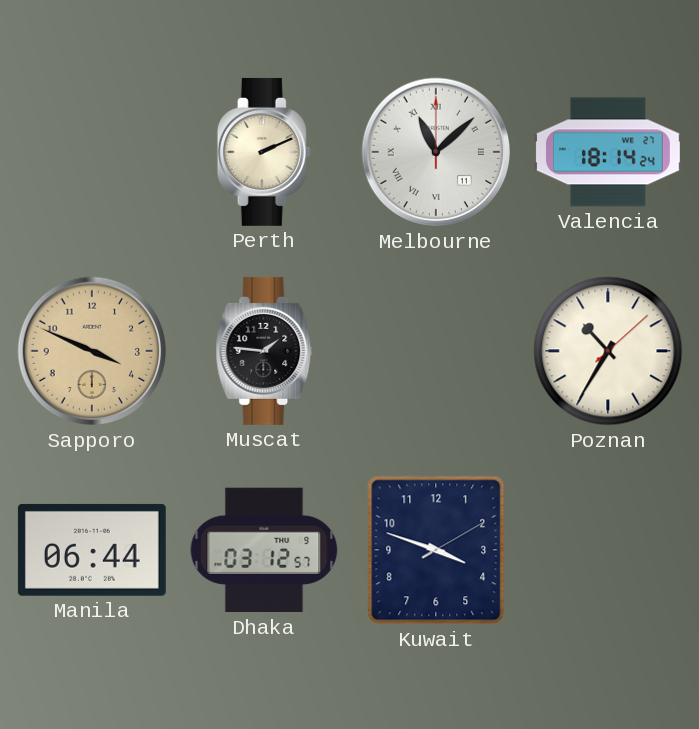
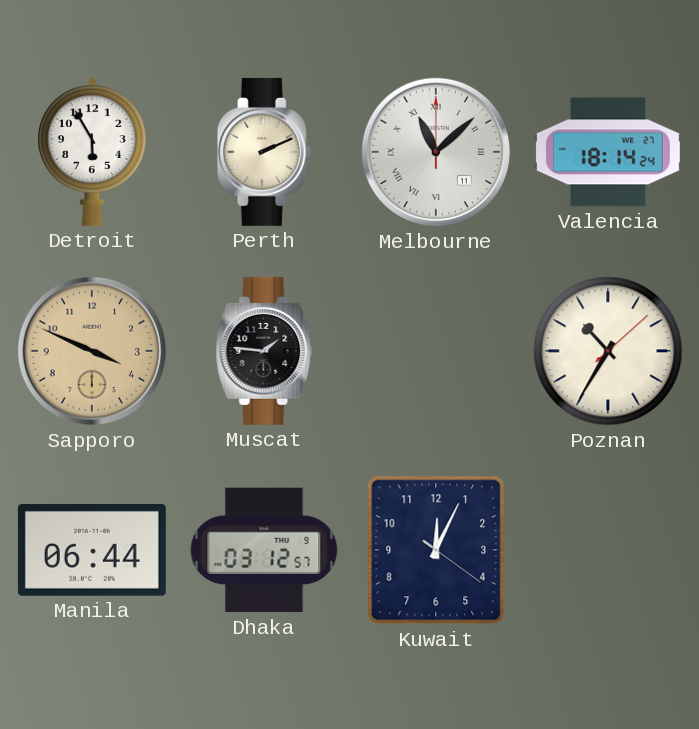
Detroit: none -> 5:55 (93, 152)
Kuwait: 3:48 -> 12:04 (436, 550)
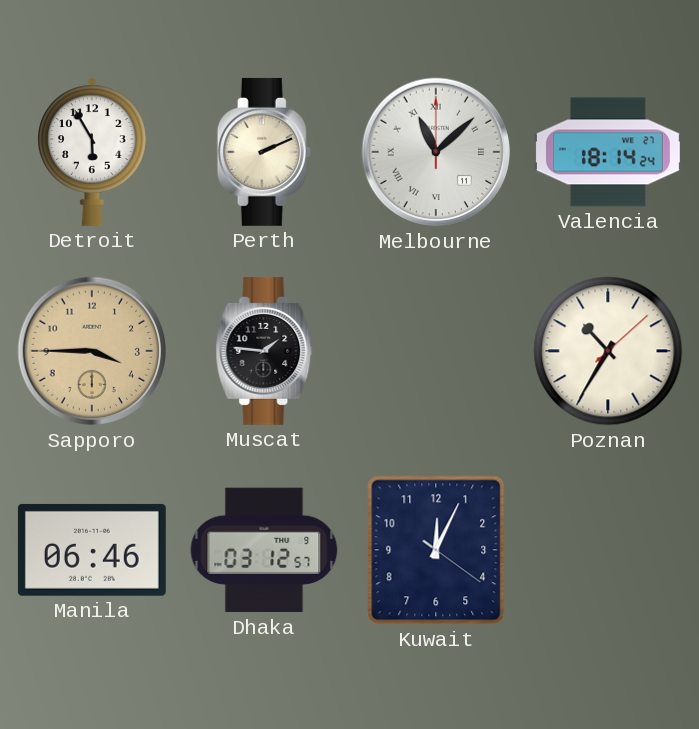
Sapporo: 3:49 -> 3:45 (92, 351)
Manila: 06:44 -> 06:46 (92, 550)
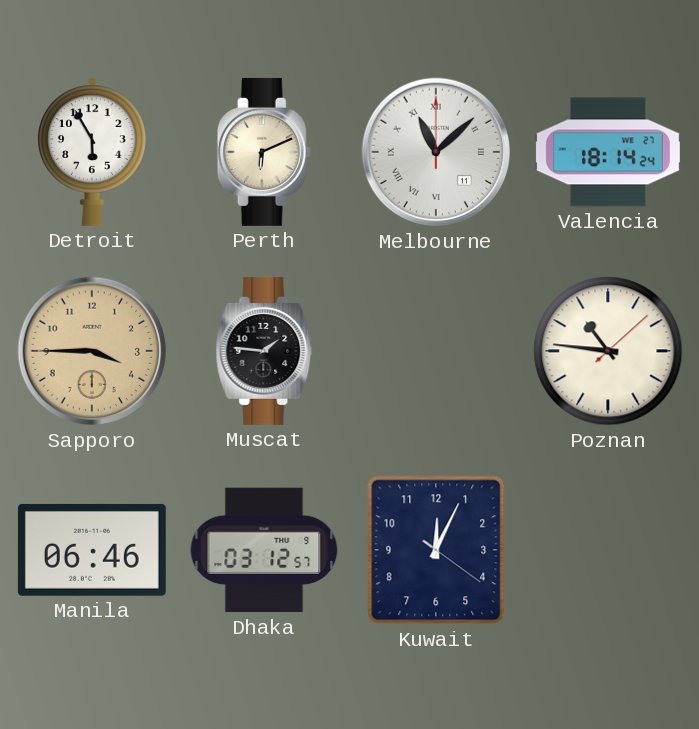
Perth: 2:11 -> 6:11 (264, 152)
Poznan: 10:35 -> 10:46 (608, 351)
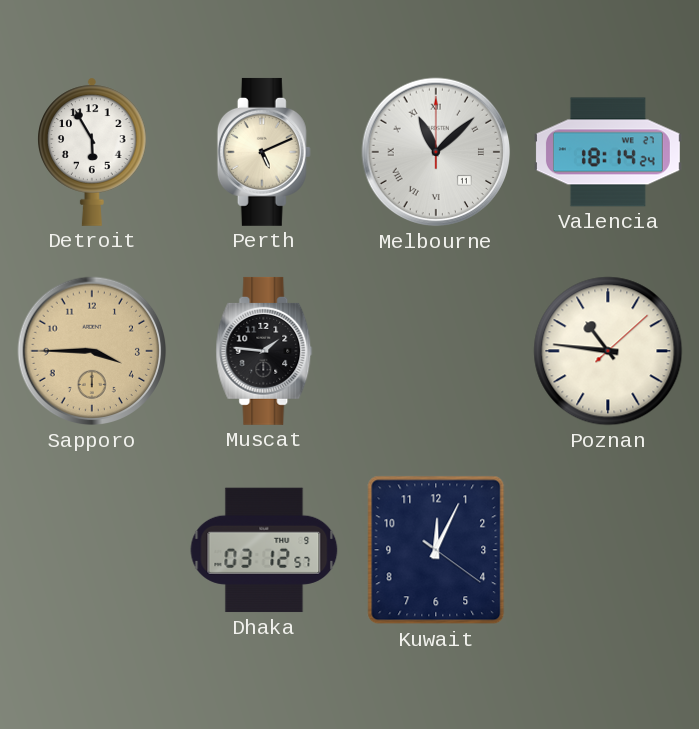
Perth: 6:11 -> 5:11 (264, 152)
Manila: 06:46 -> none (92, 550)
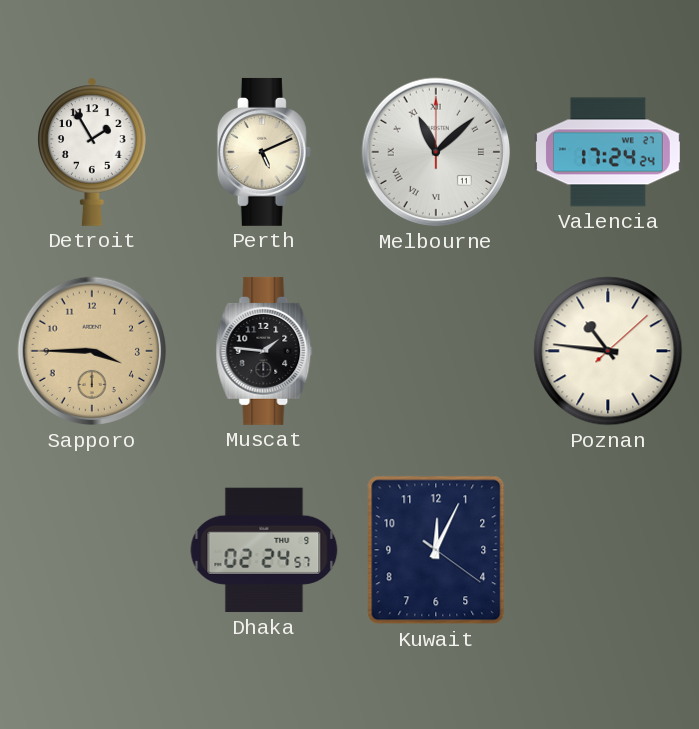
Detroit: 5:55 -> 1:55 (93, 152)
Valencia: 18:14 -> 17:24 (608, 152)
Dhaka: 03:12 -> 02:24 (264, 550)
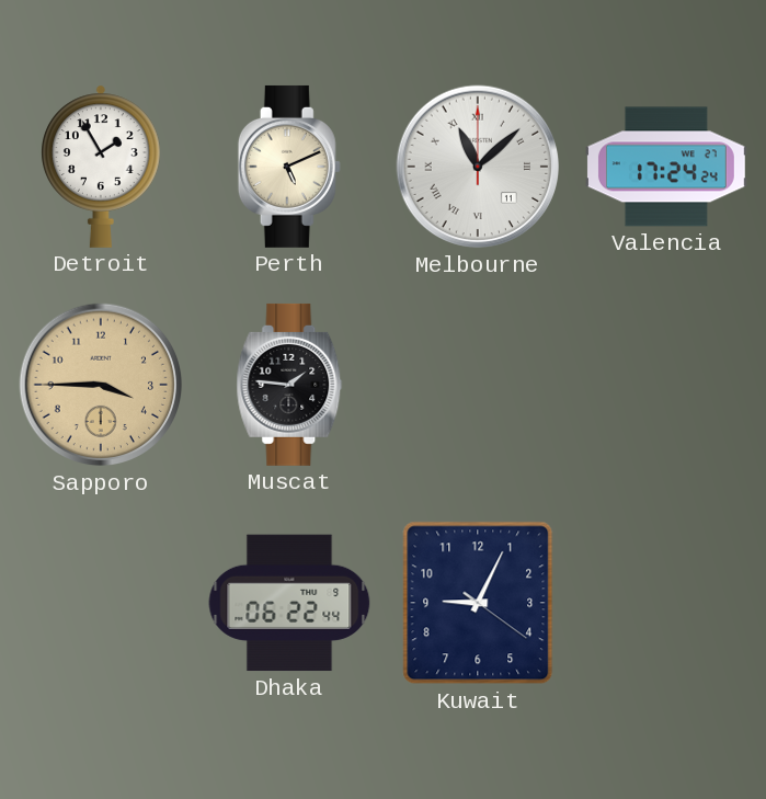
Poznan: 10:46 -> none (608, 351)
Dhaka: 02:24 -> 06:22 (289, 603)
Kuwait: 12:04 -> 9:04 (478, 603)
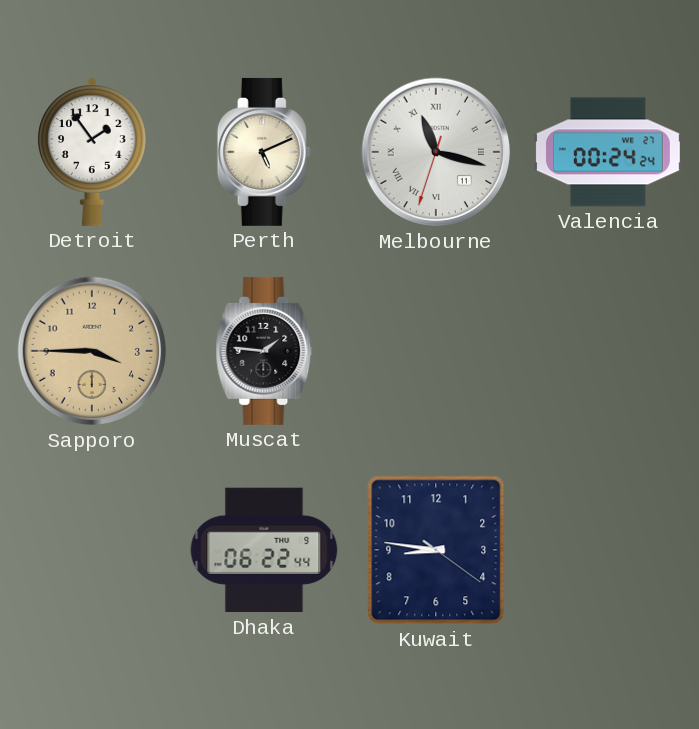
Detroit: 1:55 -> 1:54 (93, 152)
Melbourne: 11:08 -> 11:17 (436, 152)
Valencia: 17:24 -> 00:24 (608, 152)
Kuwait: 9:04 -> 8:46 (436, 550)
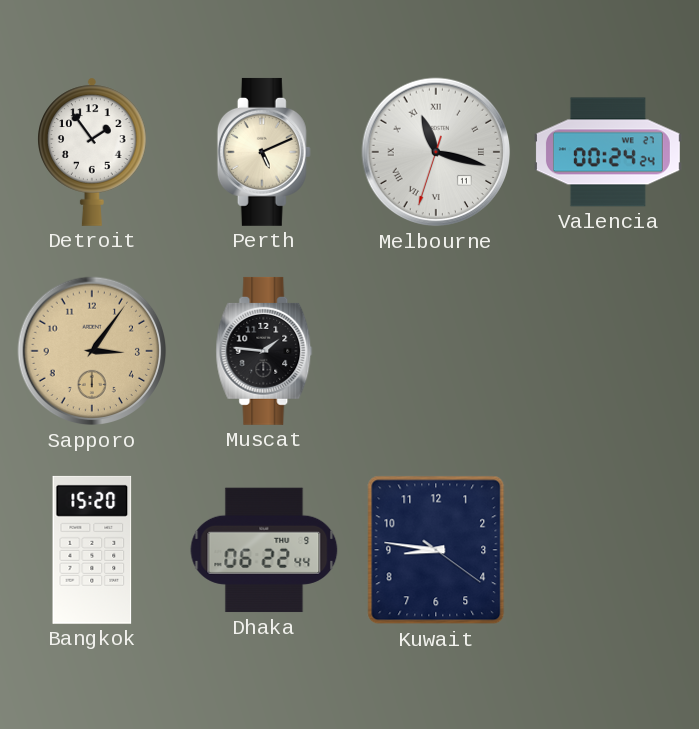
Sapporo: 3:45 -> 3:06 (92, 351)
Bangkok: none -> 15:20 (92, 550)
